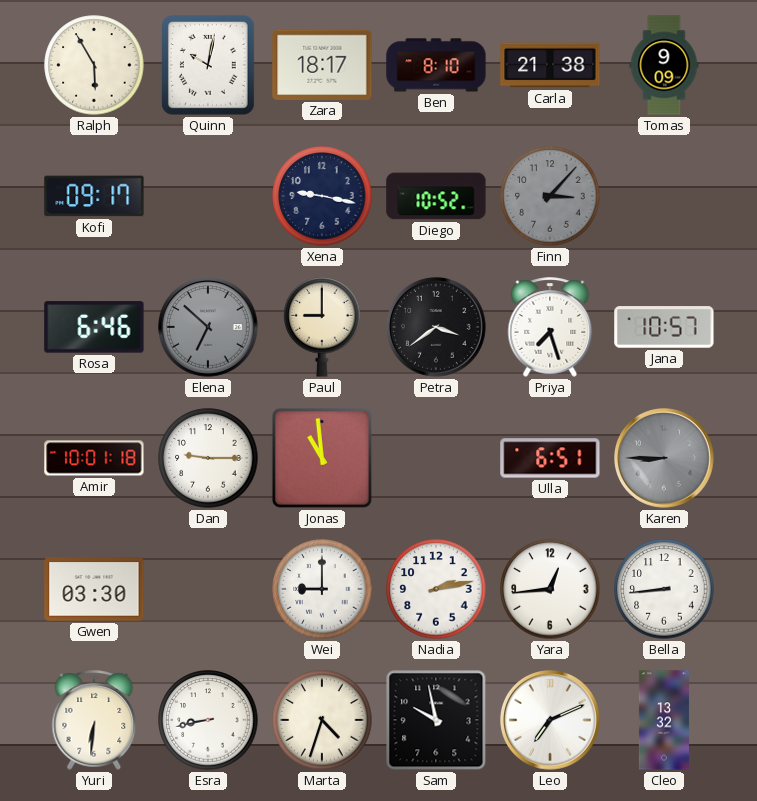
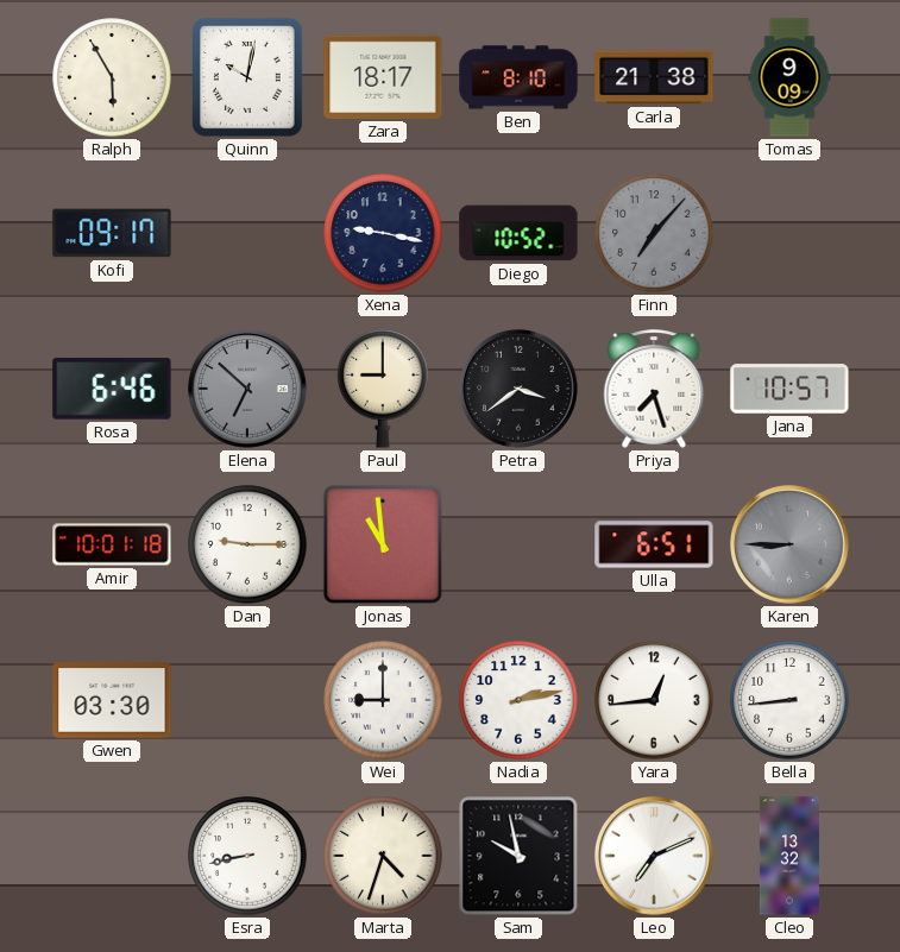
Finn: 3:07 -> 7:07 (654, 233)
Yuri: 6:31 -> none (94, 720)
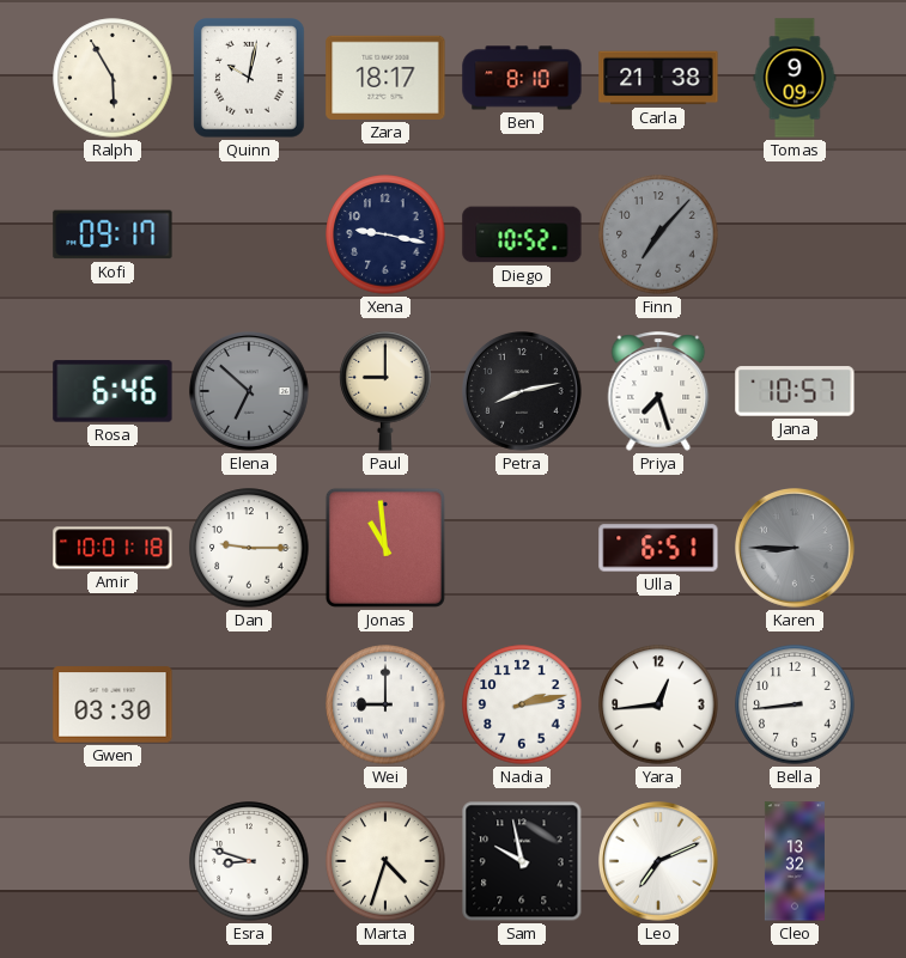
Petra: 3:39 -> 8:13 (523, 392)
Esra: 8:43 -> 8:48 (249, 861)
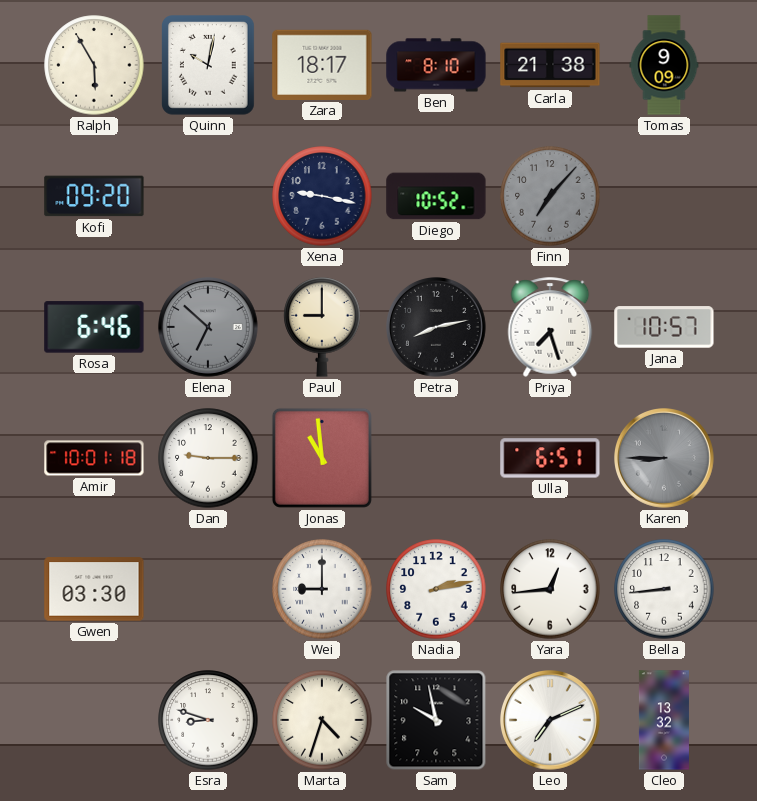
Kofi: 09:17 -> 09:20 (94, 196)
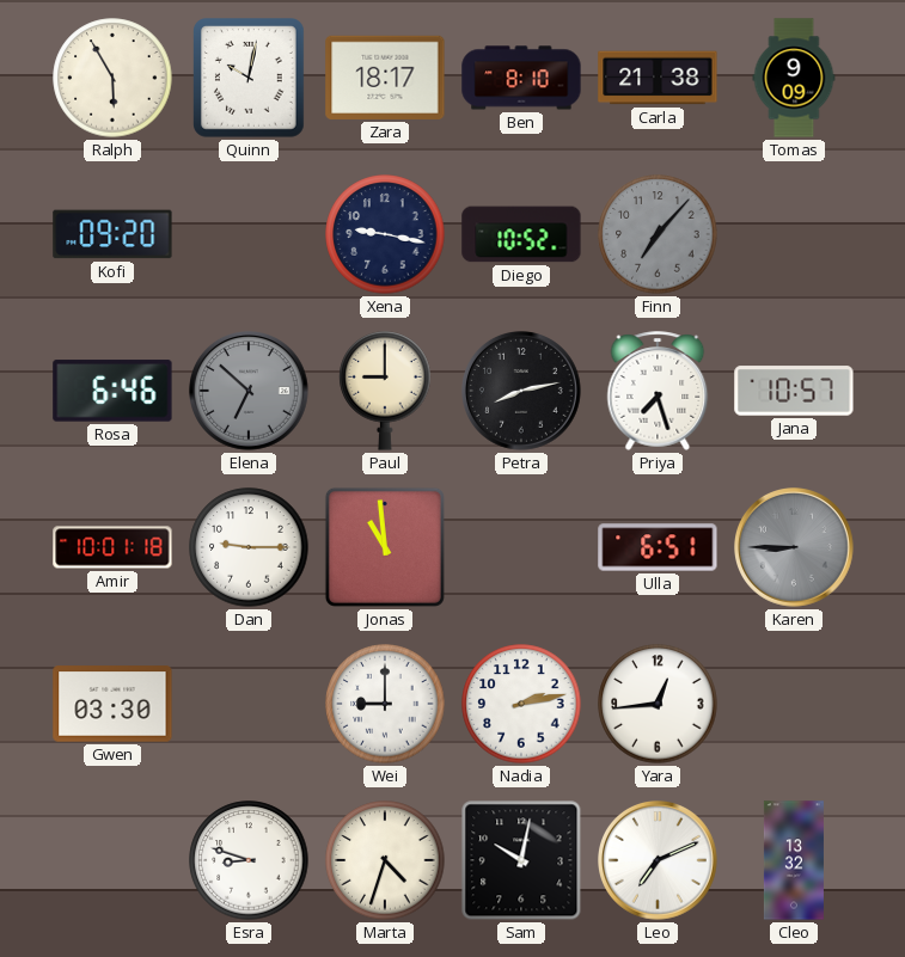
Bella: 8:44 -> none (664, 589)
Sam: 9:58 -> 10:02 (521, 860)
